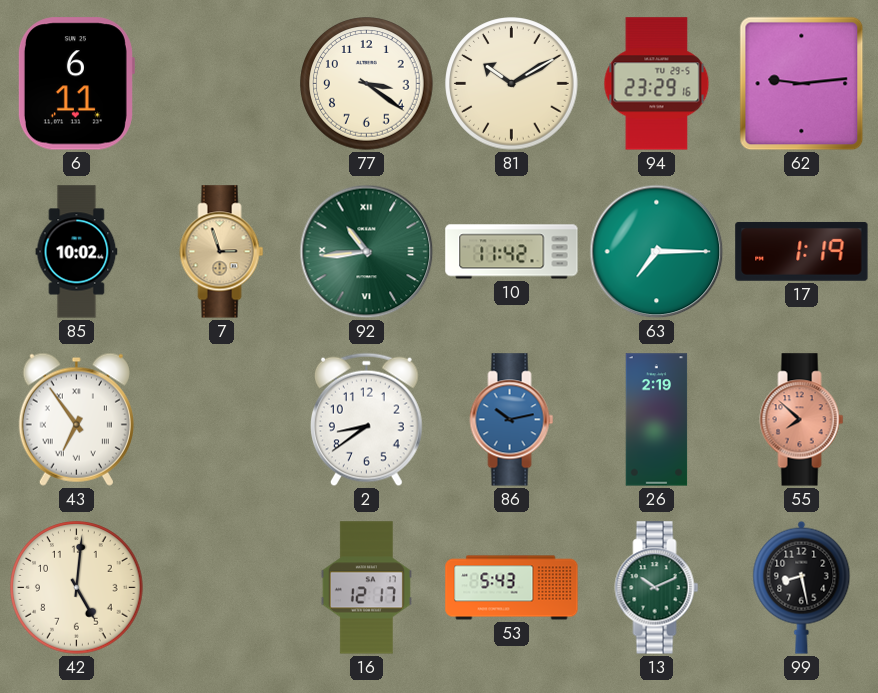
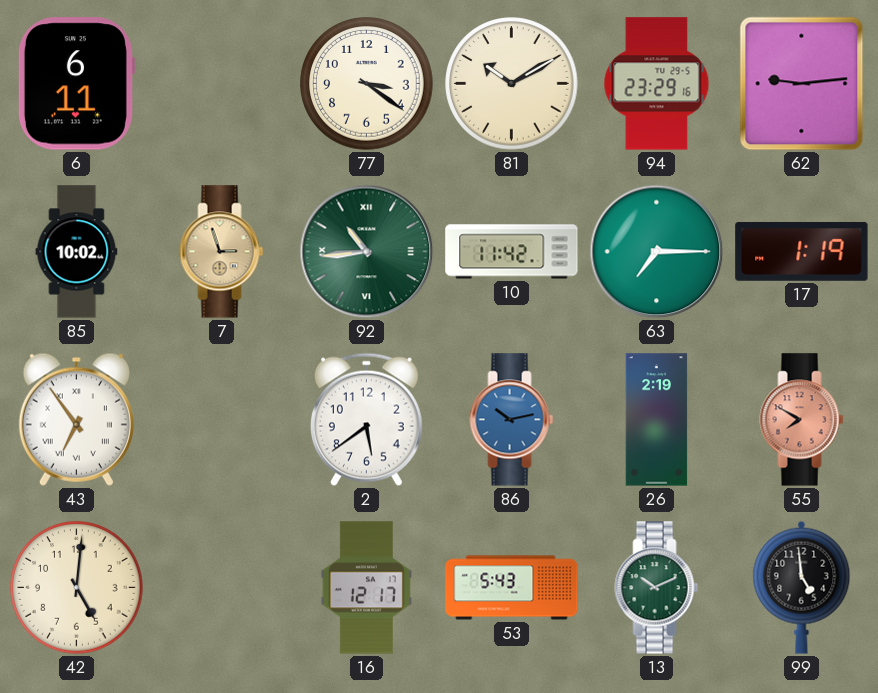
2: 8:39 -> 5:39 (366, 420)
55: 7:52 -> 7:50 (802, 420)
99: 8:28 -> 4:59 (802, 587)
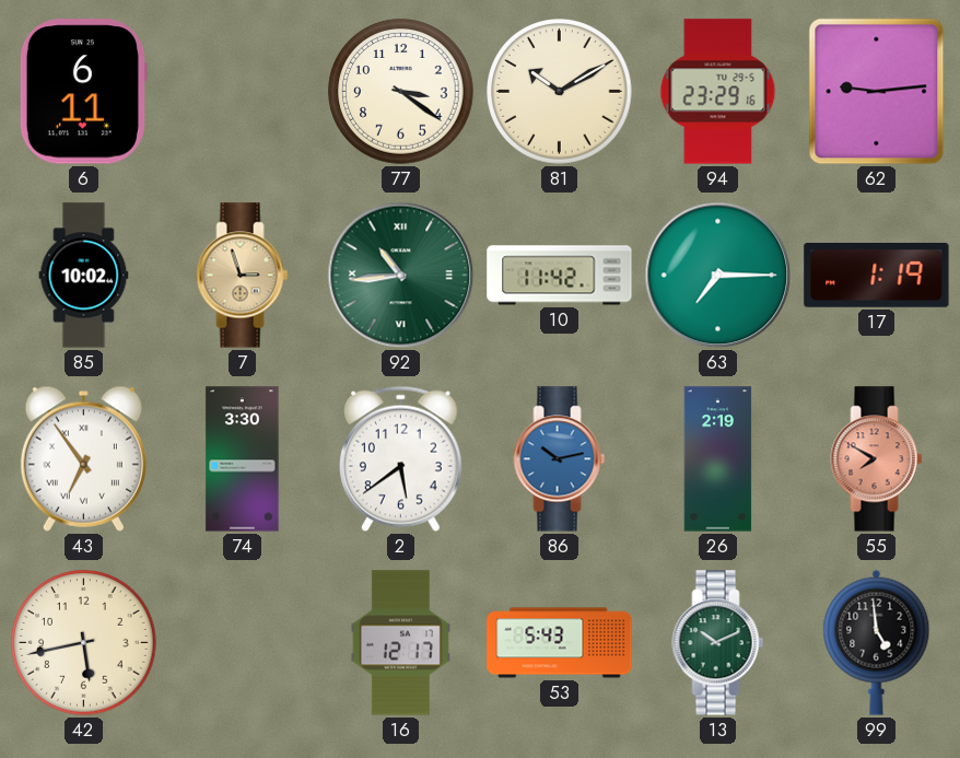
74: none -> 3:30 (243, 459)
42: 5:01 -> 5:43 (84, 643)
